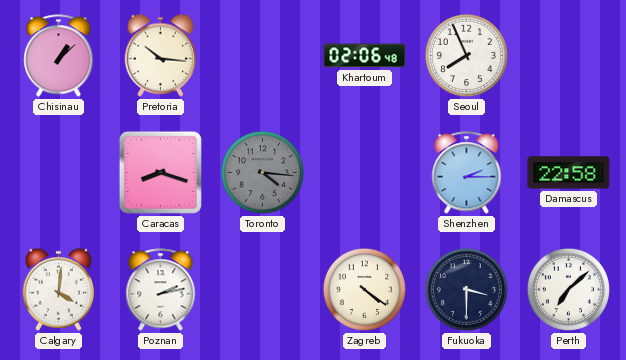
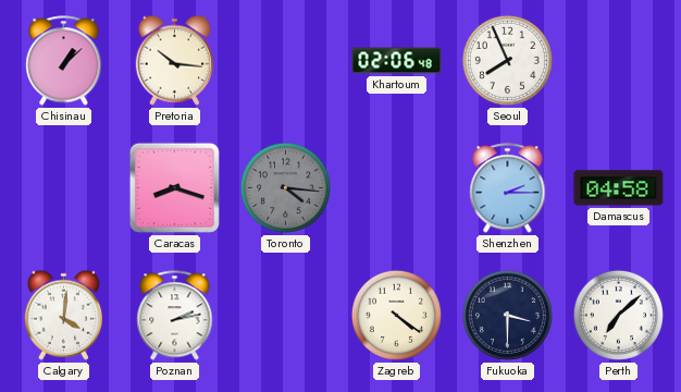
Damascus: 22:58 -> 04:58 (619, 188)
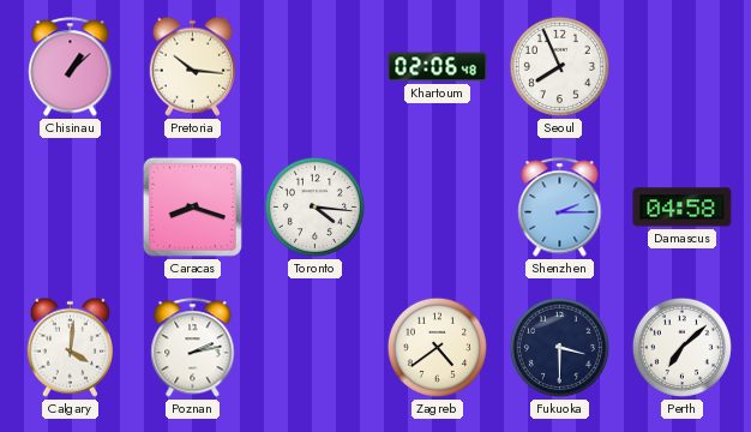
Toronto dial: grey -> white (314, 206)
Zagreb: 4:21 -> 4:39 (437, 347)
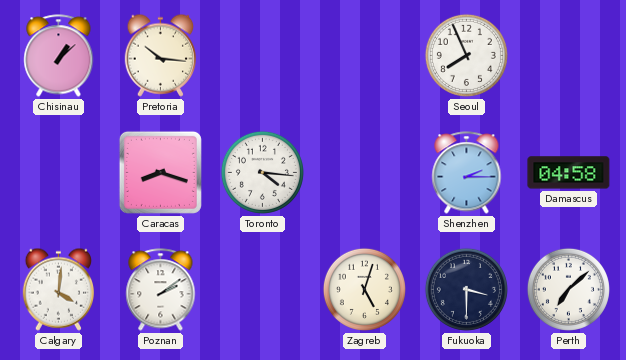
Khartoum: 02:06 -> none (438, 67)
Poznan: 2:13 -> 2:09 (161, 290)
Zagreb: 4:39 -> 5:03 (364, 289)
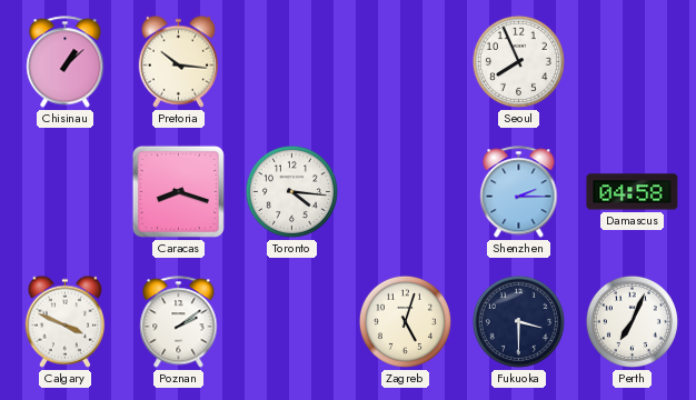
Calgary: 4:01 -> 3:49 (64, 321)
Perth: 7:08 -> 7:04 (632, 321)
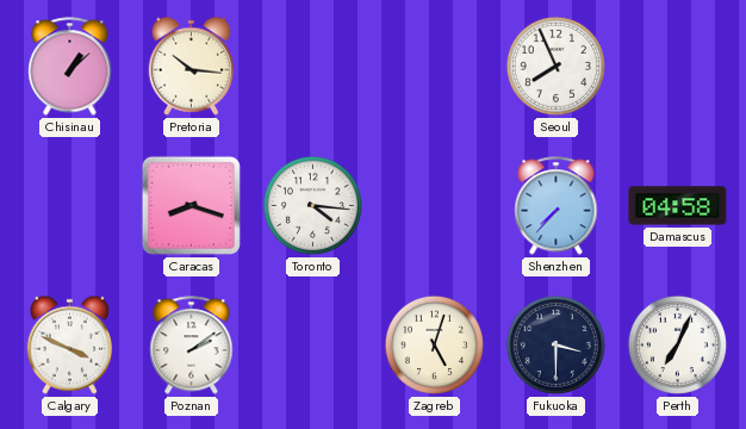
Shenzhen: 2:15 -> 7:37 (557, 206)
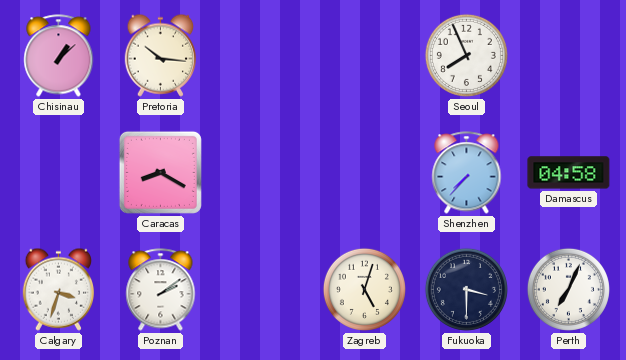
Caracas: 8:18 -> 8:20 (160, 172)
Toronto: 4:16 -> none (312, 205)
Calgary: 3:49 -> 3:33 (58, 289)
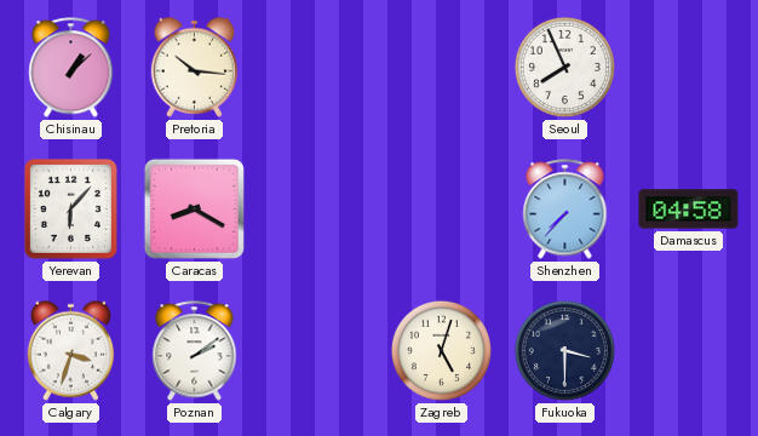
Yerevan: none -> 6:07 (70, 208)
Perth: 7:04 -> none (568, 289)
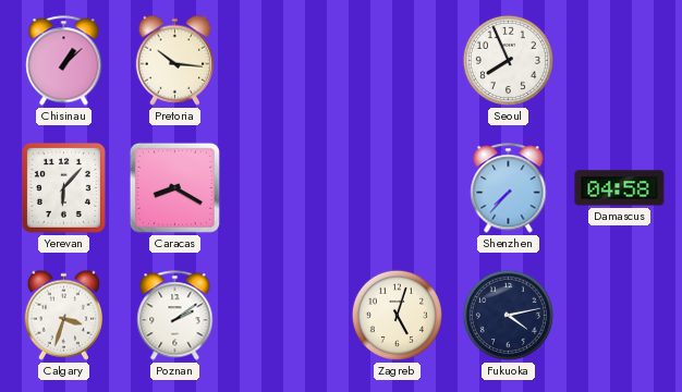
Fukuoka: 3:30 -> 4:13 (508, 315)
